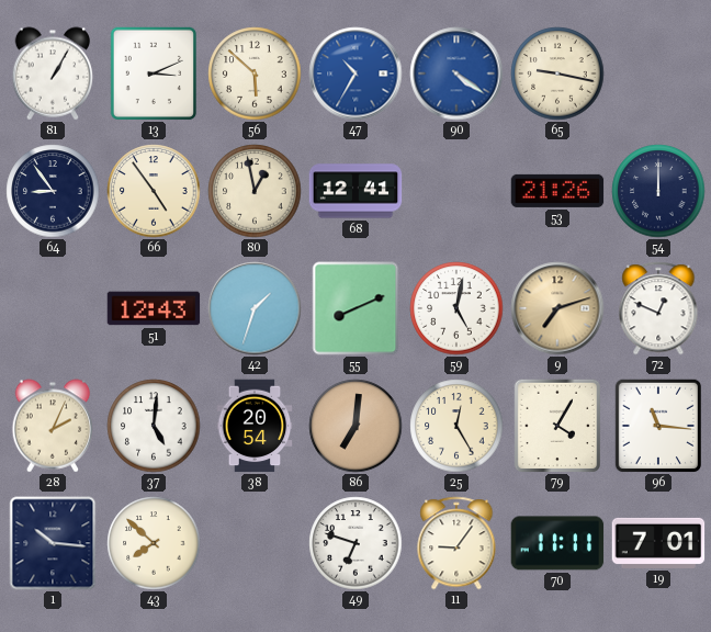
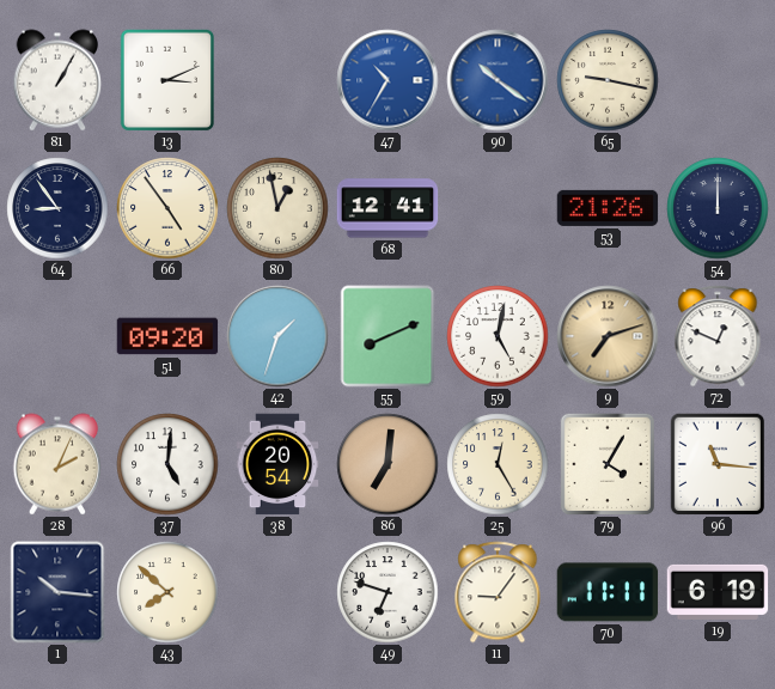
56: 5:52 -> none (255, 74)
90: 4:21 -> 10:21 (498, 80)
51: 12:43 -> 09:20 (167, 336)
19: 7:01 -> 6:19 (718, 592)
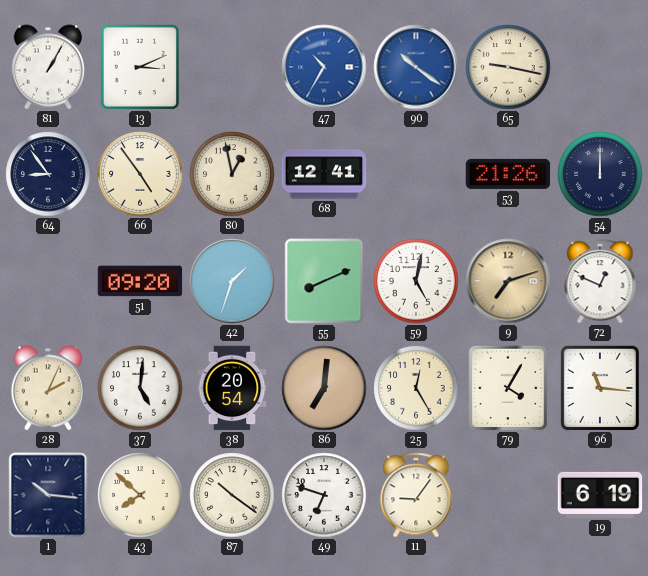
87: none -> 10:21 (232, 495)
70: 11:11 -> none (608, 592)
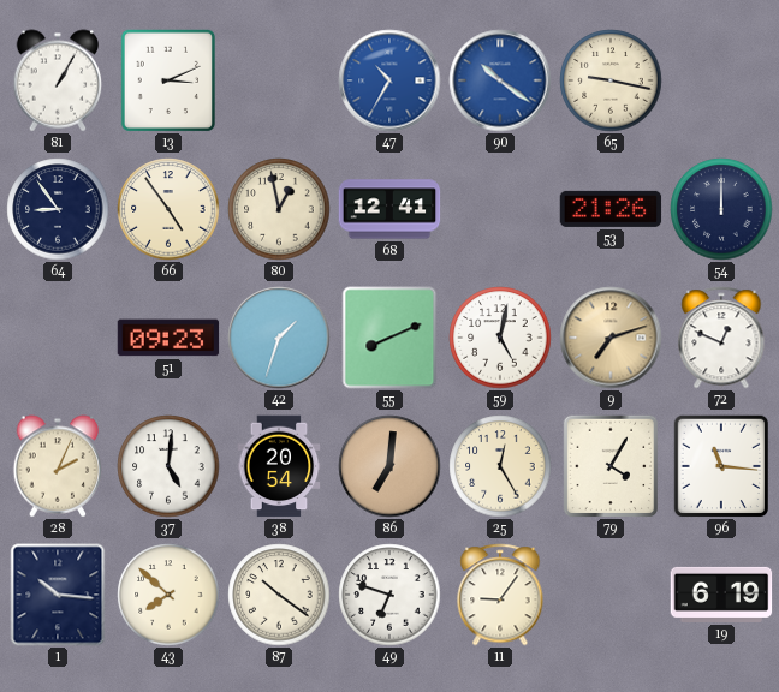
51: 09:20 -> 09:23 (168, 338)
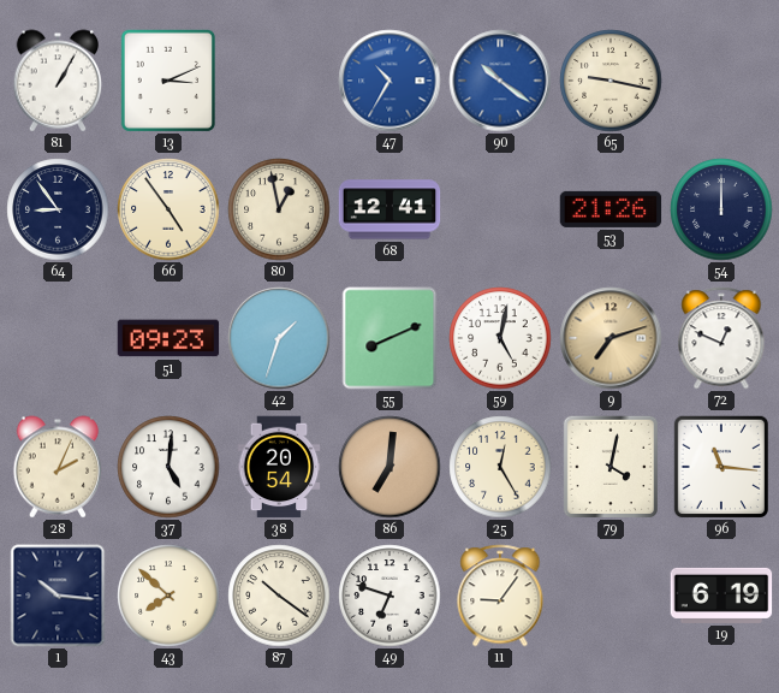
79: 4:05 -> 4:02 (609, 467)
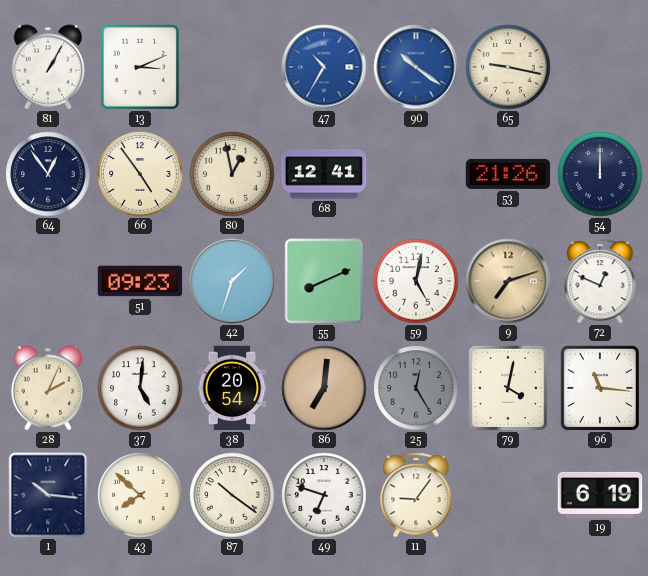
64: 8:54 -> 12:54 (48, 174)
25 dial: cream -> grey (416, 388)
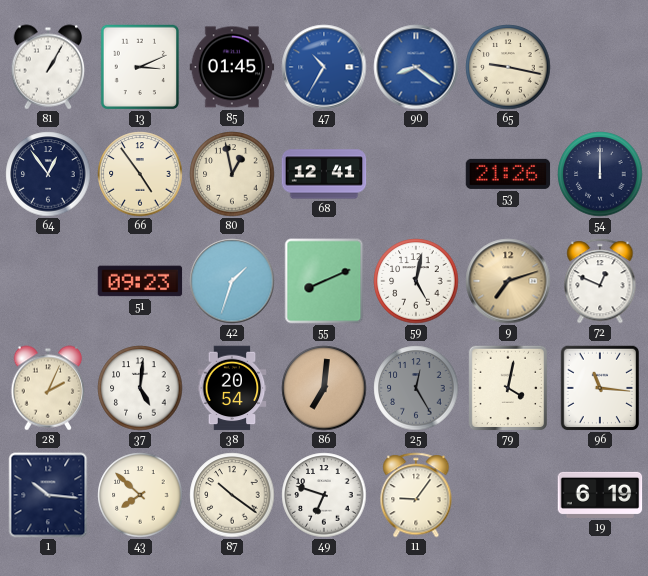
85: none -> 01:45 (232, 67)
90: 10:21 -> 8:21 (416, 67)
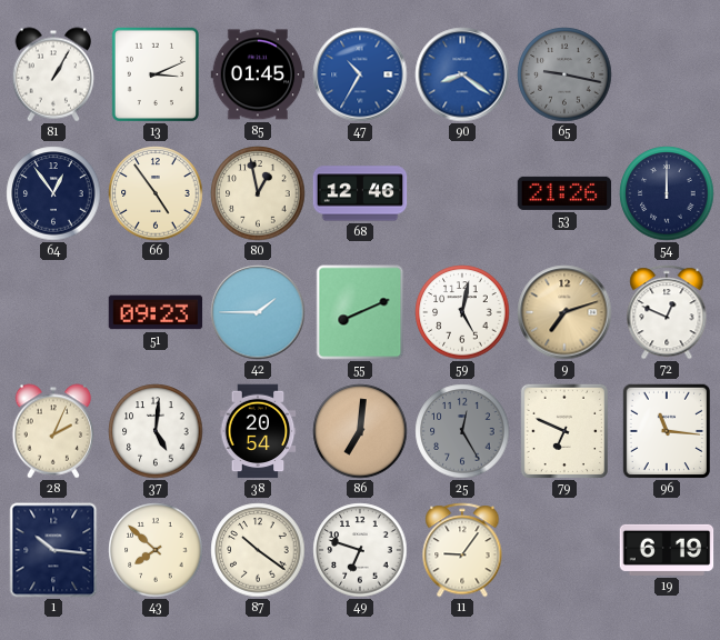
65 dial: cream -> grey (564, 74)
68: 12:41 -> 12:46 (360, 193)
42: 1:33 -> 1:45 (258, 312)
79: 4:02 -> 6:49 (563, 431)
